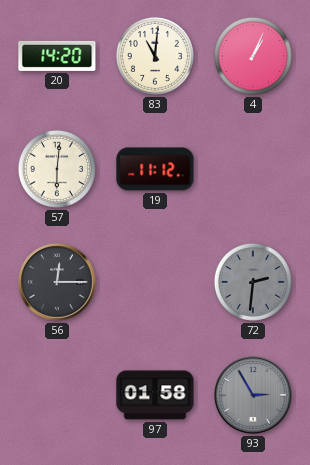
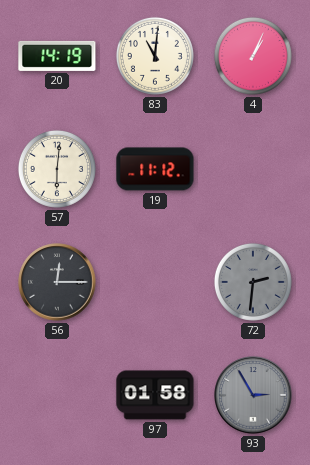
20: 14:20 -> 14:19 (57, 56)
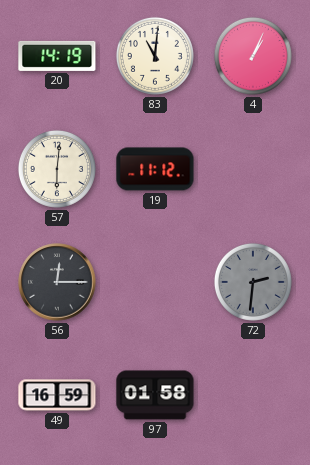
49: none -> 16:59 (57, 395)
93: 2:55 -> none (253, 395)
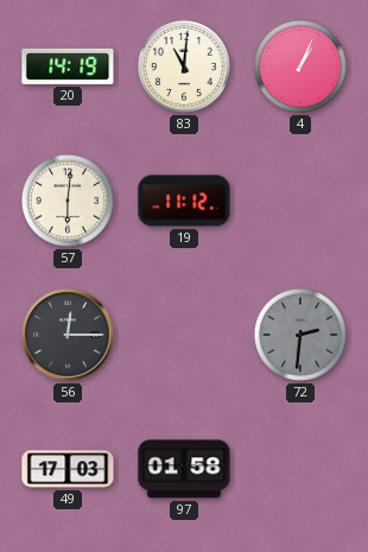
49: 16:59 -> 17:03 (68, 469)
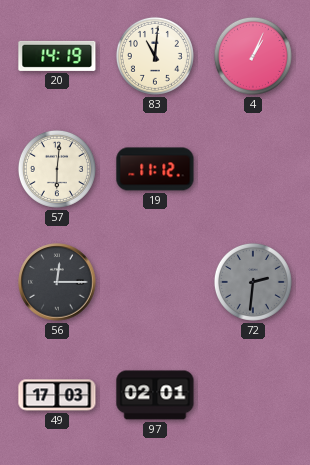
97: 01:58 -> 02:01 (155, 395)
